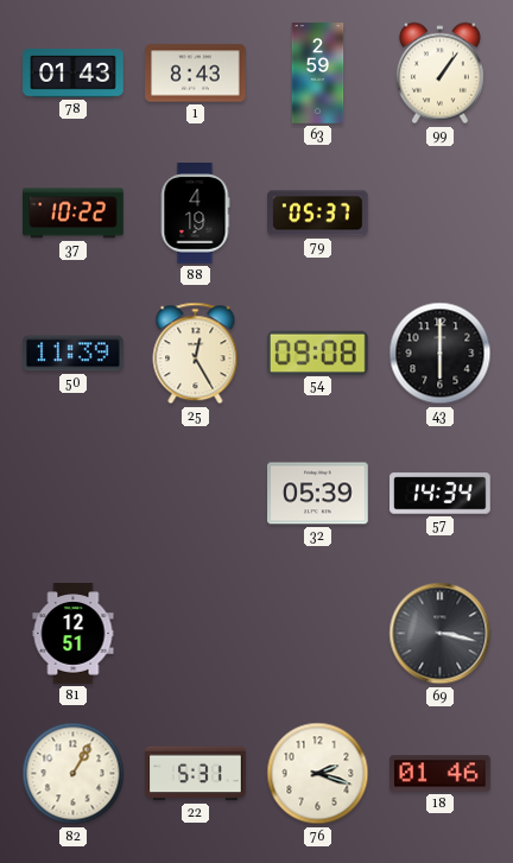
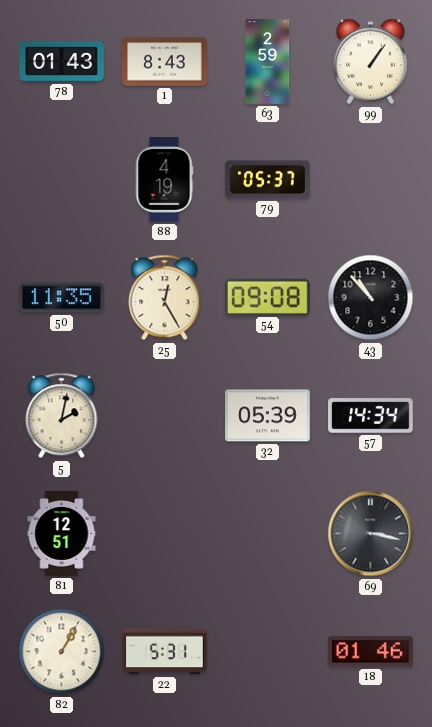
37: 10:22 -> none (74, 214)
50: 11:39 -> 11:35 (62, 298)
43: 6:00 -> 10:53 (371, 298)
5: none -> 2:02 (62, 416)
76: 2:18 -> none (318, 774)
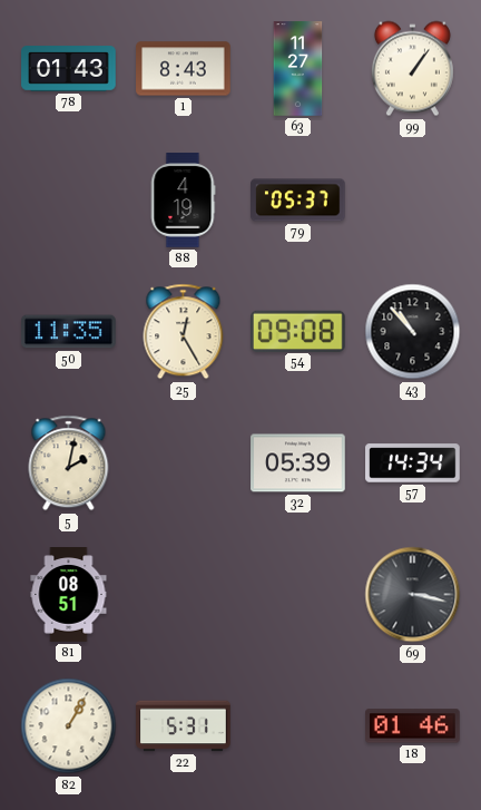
63: 2:59 -> 11:27 (298, 69)
81: 12:51 -> 08:51 (69, 595)
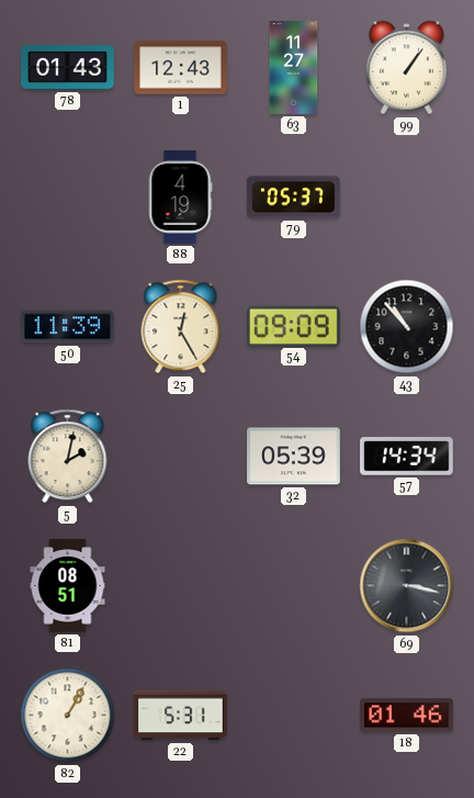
1: 8:43 -> 12:43 (181, 68)
50: 11:35 -> 11:39 (68, 327)
54: 09:08 -> 09:09 (294, 326)
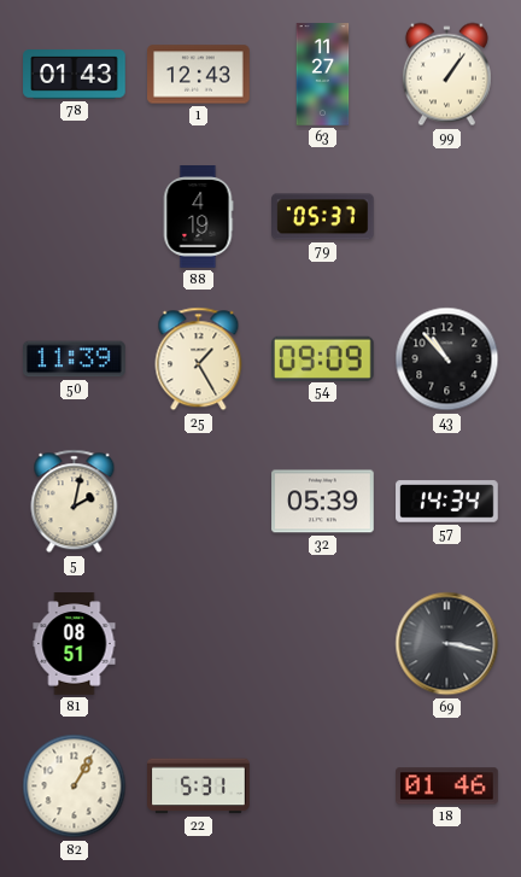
25: 12:25 -> 1:25 (199, 359)
